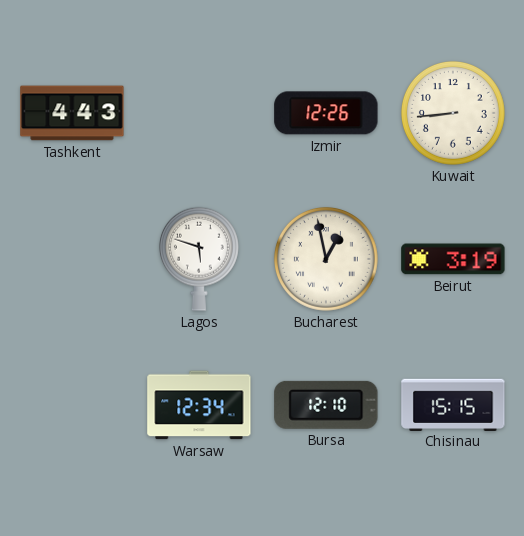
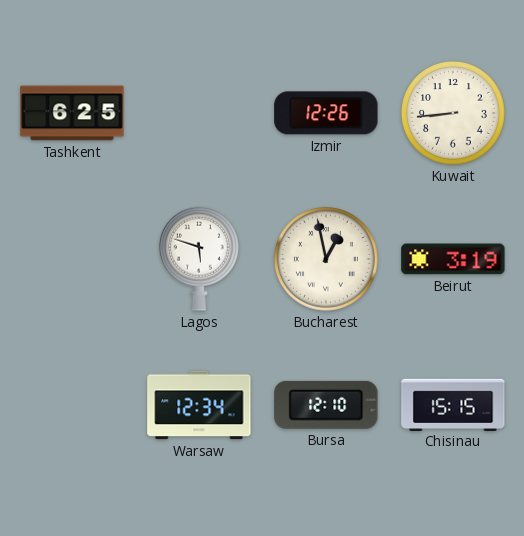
Tashkent: 4:43 -> 6:25 (72, 113)
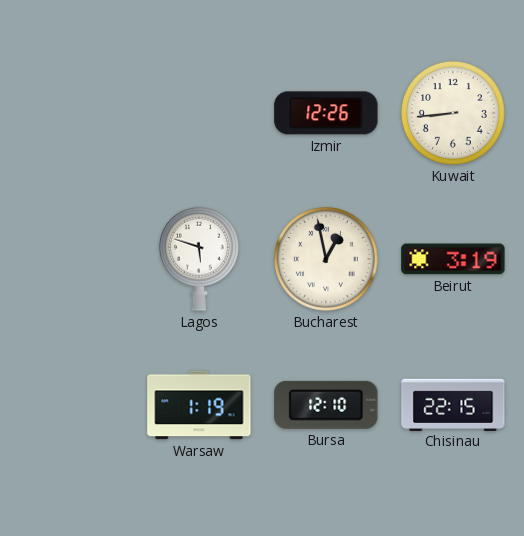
Tashkent: 6:25 -> none (72, 113)
Warsaw: 12:34 -> 1:19 (199, 405)
Chisinau: 15:15 -> 22:15 (453, 404)
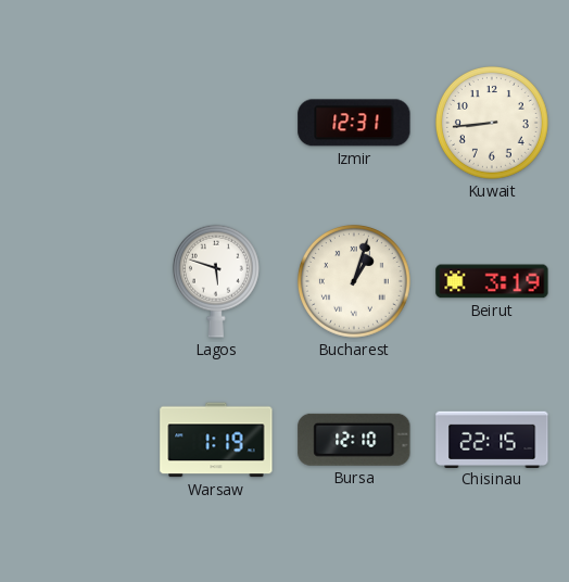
Izmir: 12:26 -> 12:31 (354, 123)
Bucharest: 12:58 -> 1:03 (354, 281)
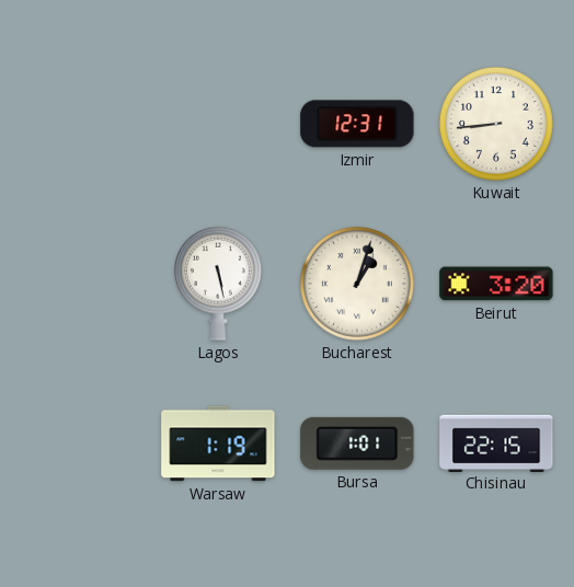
Lagos: 5:48 -> 5:28 (218, 284)
Beirut: 3:19 -> 3:20 (496, 284)
Bursa: 12:10 -> 1:01 (357, 444)
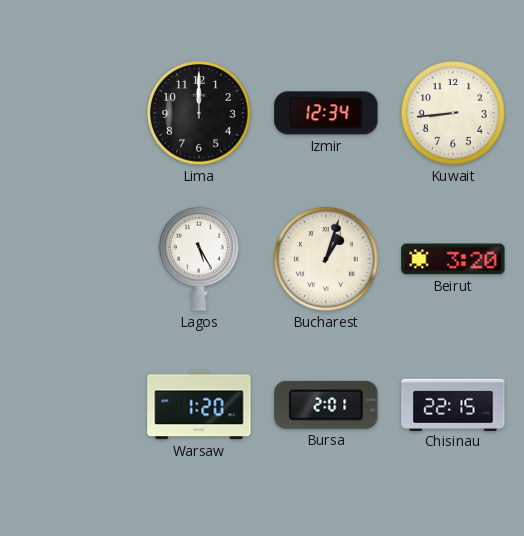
Lima: none -> 12:00 (199, 113)
Izmir: 12:31 -> 12:34 (326, 113)
Lagos: 5:28 -> 5:25 (199, 259)
Warsaw: 1:19 -> 1:20 (199, 405)
Bursa: 1:01 -> 2:01 (326, 405)
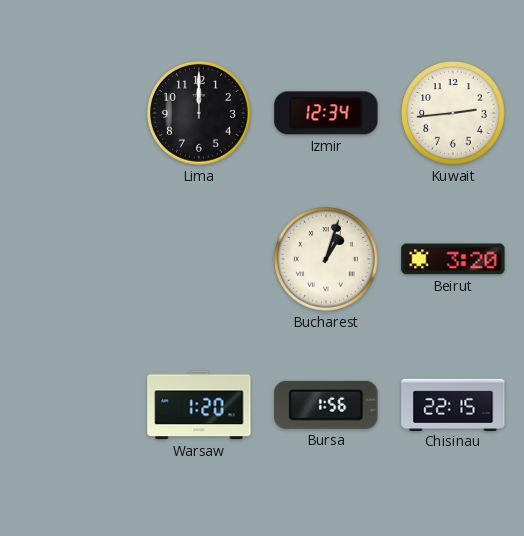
Kuwait: 8:44 -> 2:44 (453, 113)
Lagos: 5:25 -> none (199, 259)
Bursa: 2:01 -> 1:56 (326, 405)
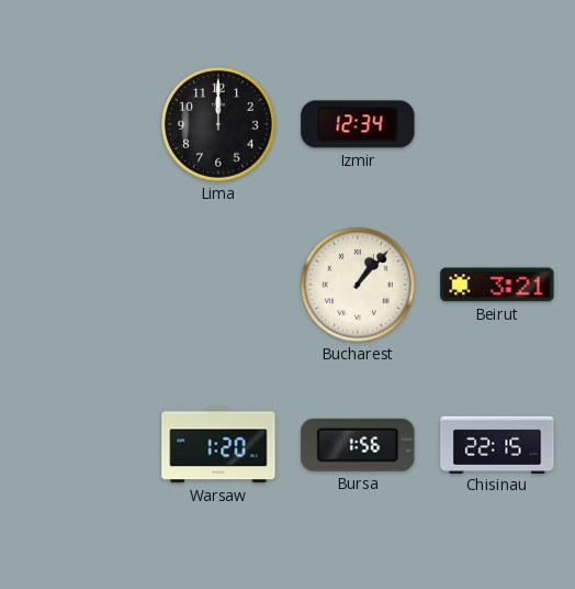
Kuwait: 2:44 -> none (453, 113)
Bucharest: 1:03 -> 1:07 (358, 285)
Beirut: 3:20 -> 3:21 (497, 285)
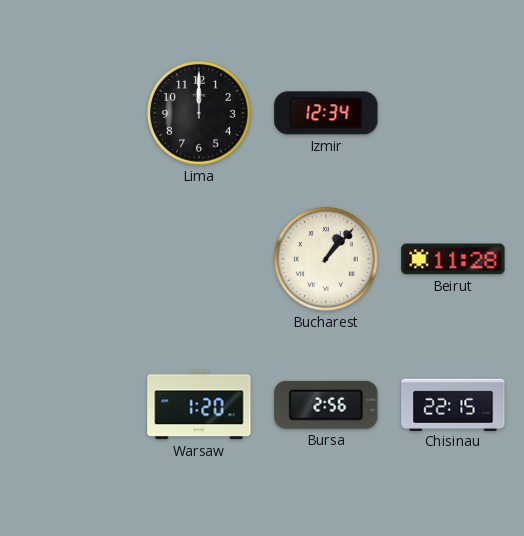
Beirut: 3:21 -> 11:28 (453, 259)
Bursa: 1:56 -> 2:56 (326, 405)
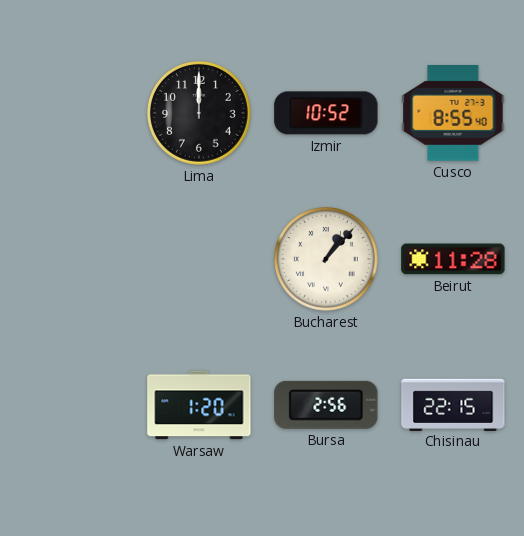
Izmir: 12:34 -> 10:52 (326, 113)
Cusco: none -> 8:55 (453, 113)
